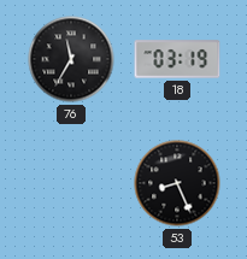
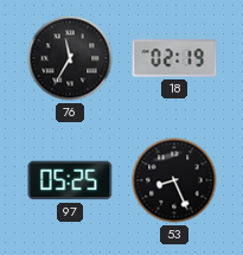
18: 03:19 -> 02:19 (174, 58)
97: none -> 05:25 (70, 180)
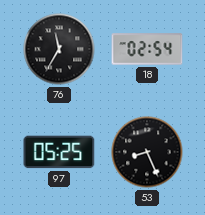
18: 02:19 -> 02:54 (147, 49)
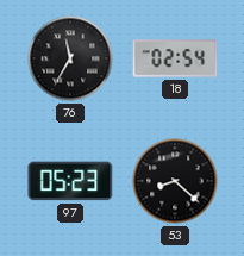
97: 05:25 -> 05:23 (70, 181)
53: 8:26 -> 8:22 (175, 181)
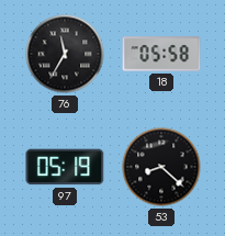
18: 02:54 -> 05:58 (161, 54)
97: 05:23 -> 05:19 (65, 167)
